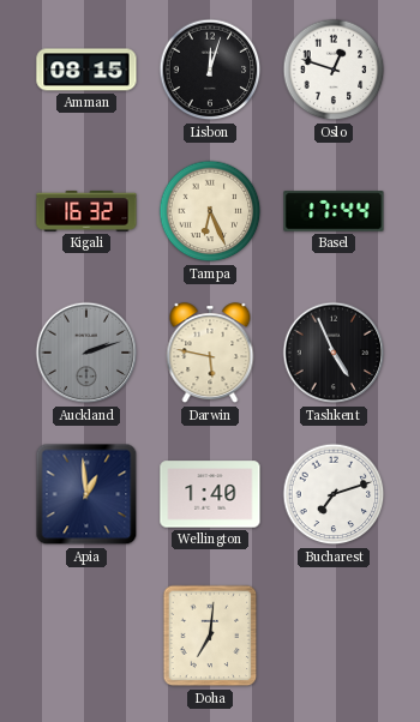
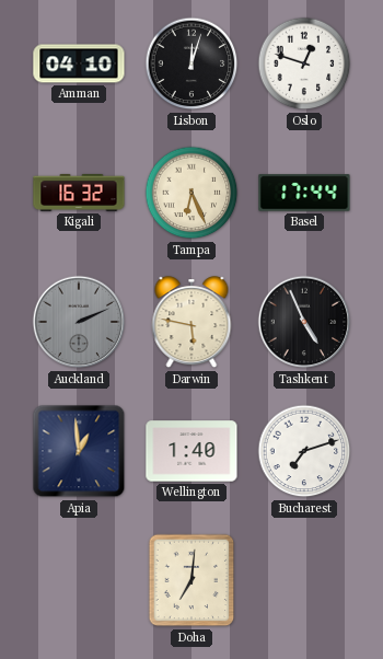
Amman: 08:15 -> 04:10 (79, 63)
Auckland: 2:12 -> 2:11 (79, 322)
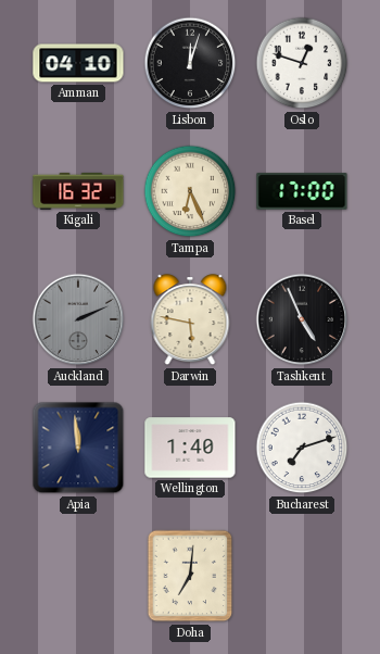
Basel: 17:44 -> 17:00 (302, 191)
Apia: 12:59 -> 11:59 (78, 448)
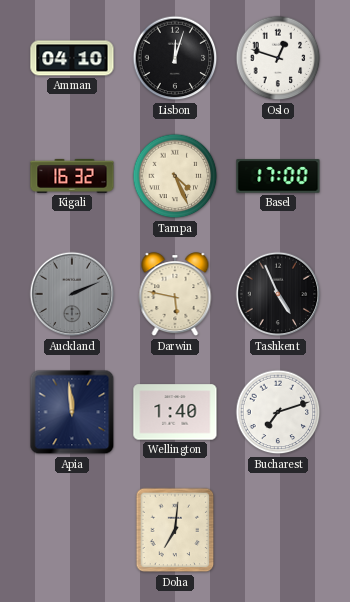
Tampa: 6:26 -> 4:26 (175, 176)
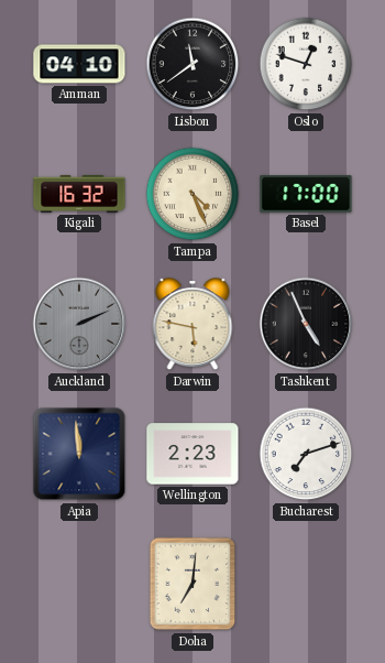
Lisbon: 12:03 -> 11:39 (193, 64)
Wellington: 1:40 -> 2:23 (193, 454)
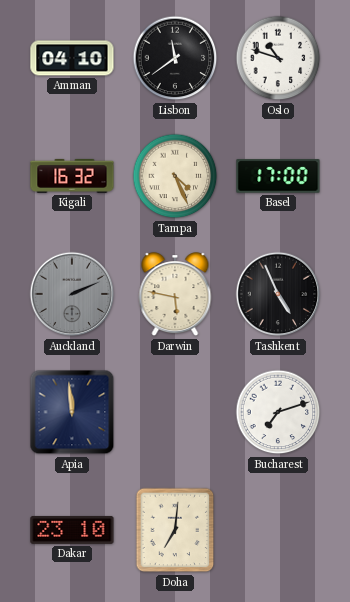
Oslo: 12:48 -> 10:48 (278, 58)
Wellington: 2:23 -> none (193, 454)
Dakar: none -> 23:10 (72, 530)
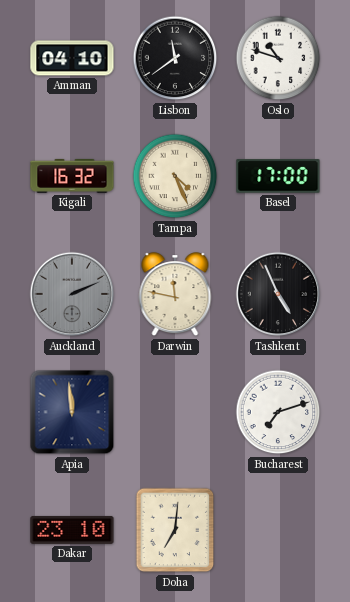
Darwin: 5:47 -> 11:47 (175, 295)
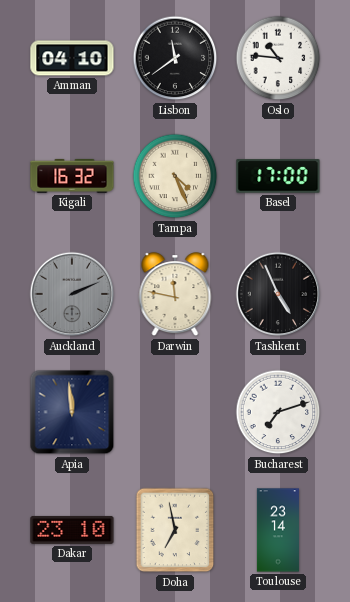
Oslo: 10:48 -> 10:46 (278, 58)
Doha: 7:01 -> 6:58 (175, 530)
Toulouse: none -> 23:14 (278, 530)
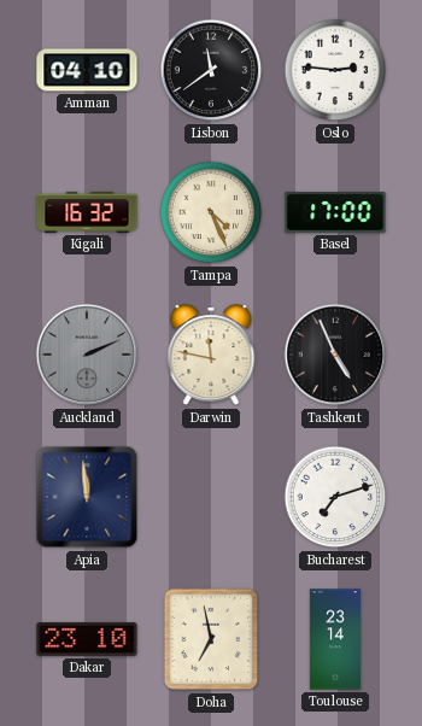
Oslo: 10:46 -> 2:46 (335, 70)
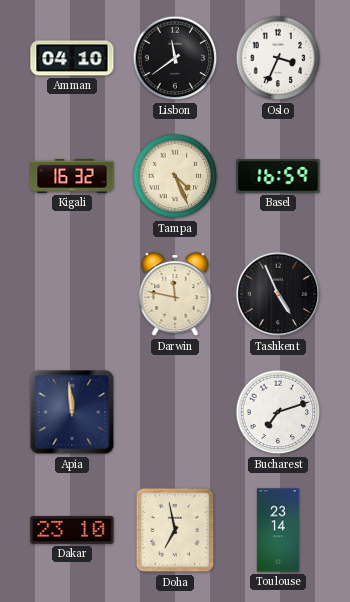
Oslo: 2:46 -> 3:34 (278, 58)
Basel: 17:00 -> 16:59 (278, 176)
Auckland: 2:11 -> none (87, 355)
